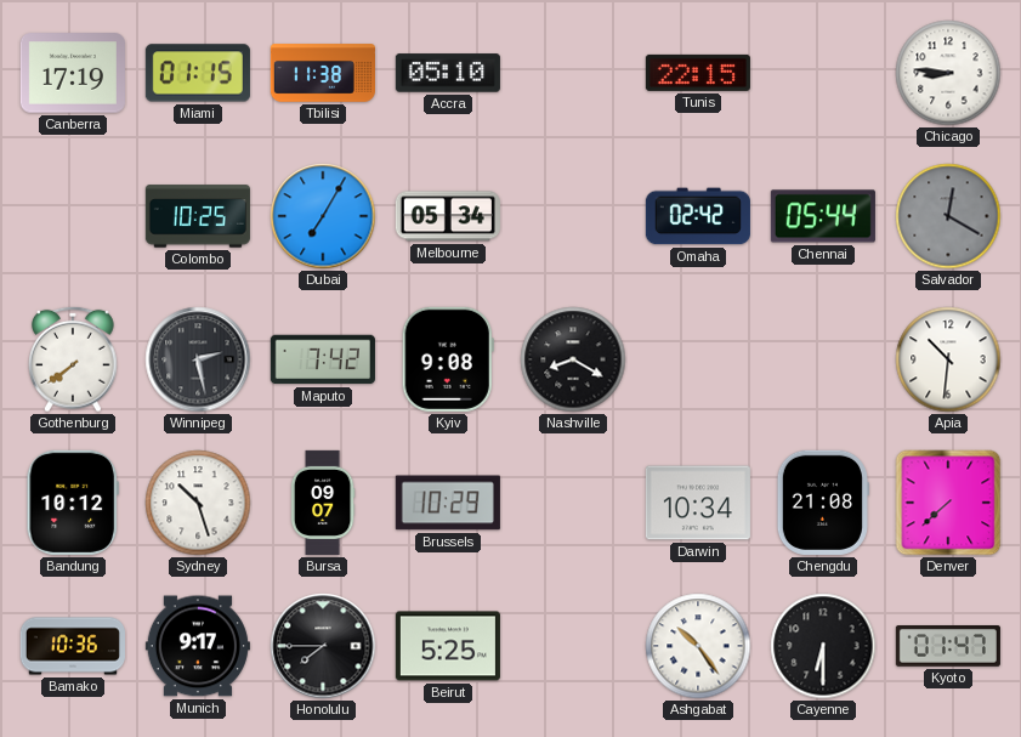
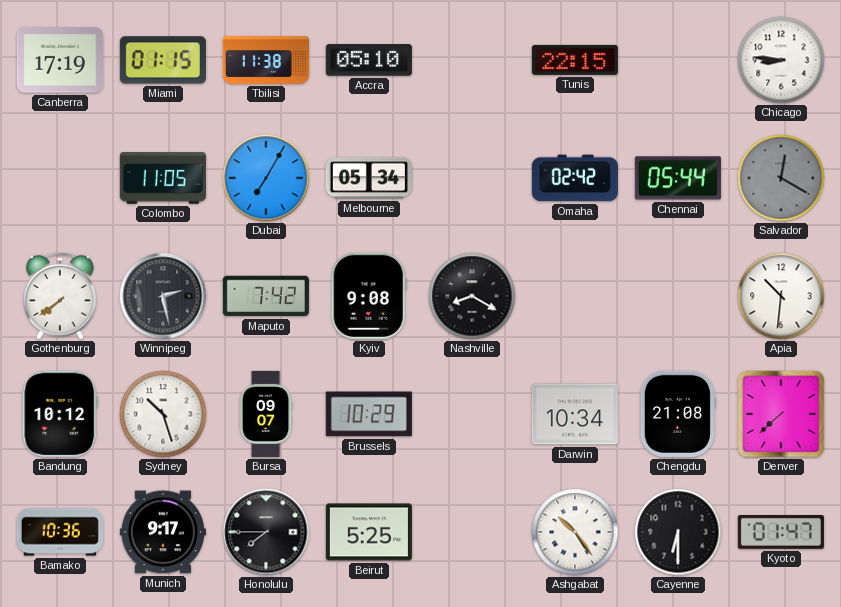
Colombo: 10:25 -> 11:05 (163, 178)
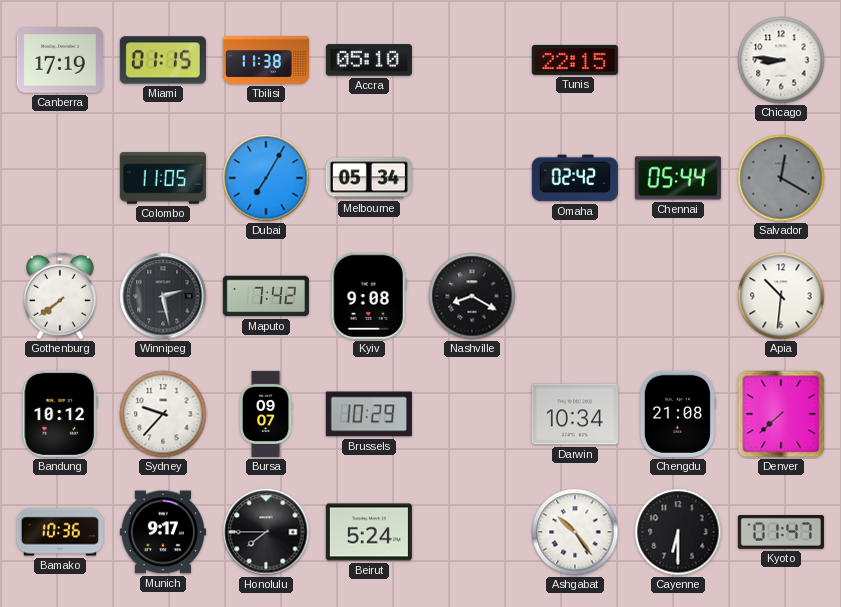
Sydney: 10:27 -> 9:37 (163, 414)
Beirut: 5:25 -> 5:24 (369, 532)
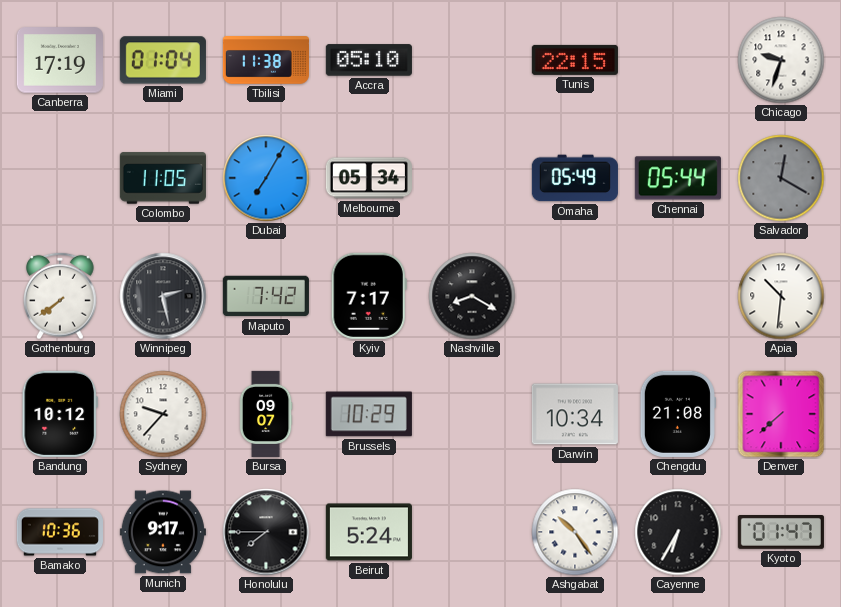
Miami: 01:15 -> 01:04 (163, 60)
Chicago: 8:46 -> 9:33 (781, 60)
Omaha: 02:42 -> 05:49 (575, 178)
Kyiv: 9:08 -> 7:17 (369, 296)
Cayenne: 6:30 -> 6:35 (678, 532)
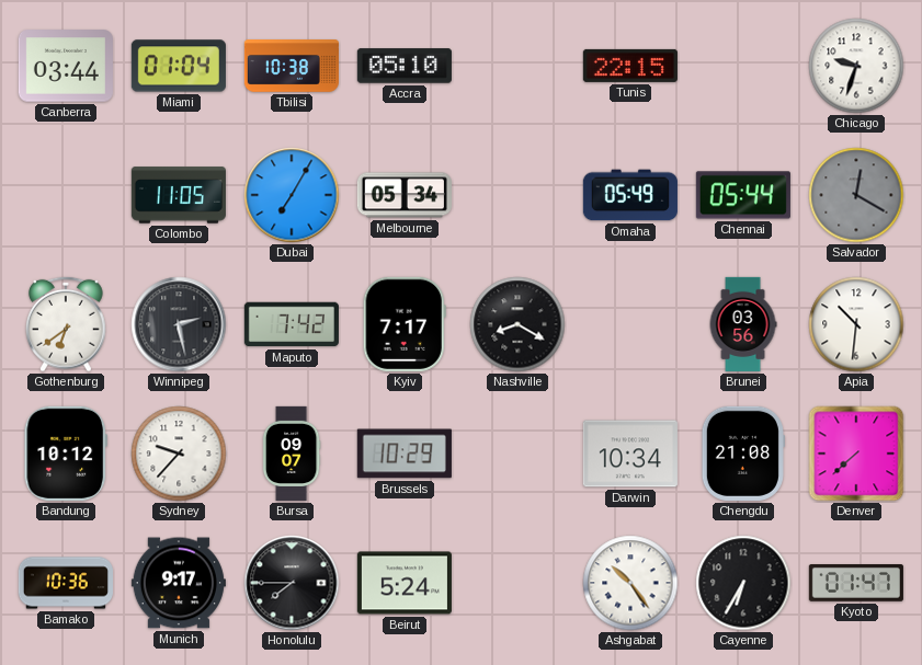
Canberra: 17:19 -> 03:44 (66, 66)
Tbilisi: 11:38 -> 10:38 (292, 66)
Gothenburg: 7:39 -> 6:39 (67, 324)
Brunei: none -> 03:56 (743, 324)
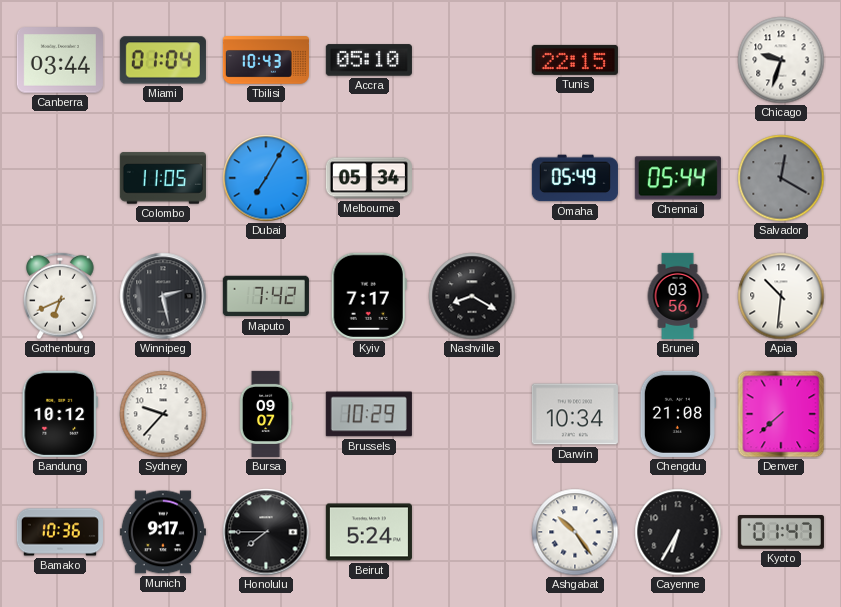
Tbilisi: 10:38 -> 10:43 (266, 60)
Gothenburg: 6:39 -> 6:41 (61, 296)
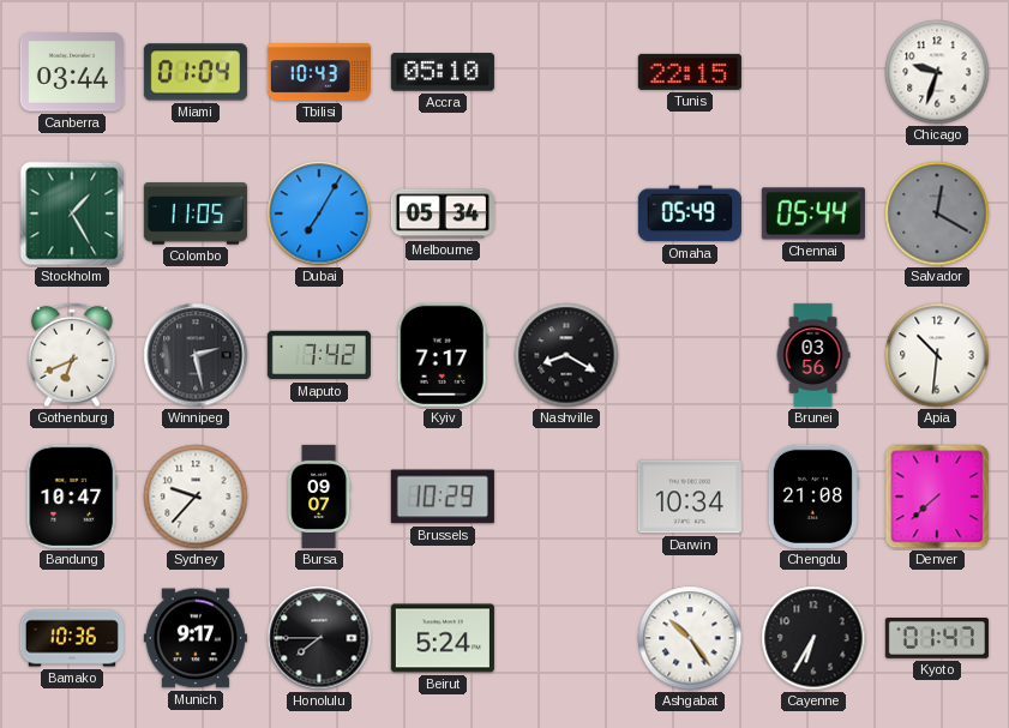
Stockholm: none -> 1:25 (72, 213)
Bandung: 10:12 -> 10:47 (72, 497)
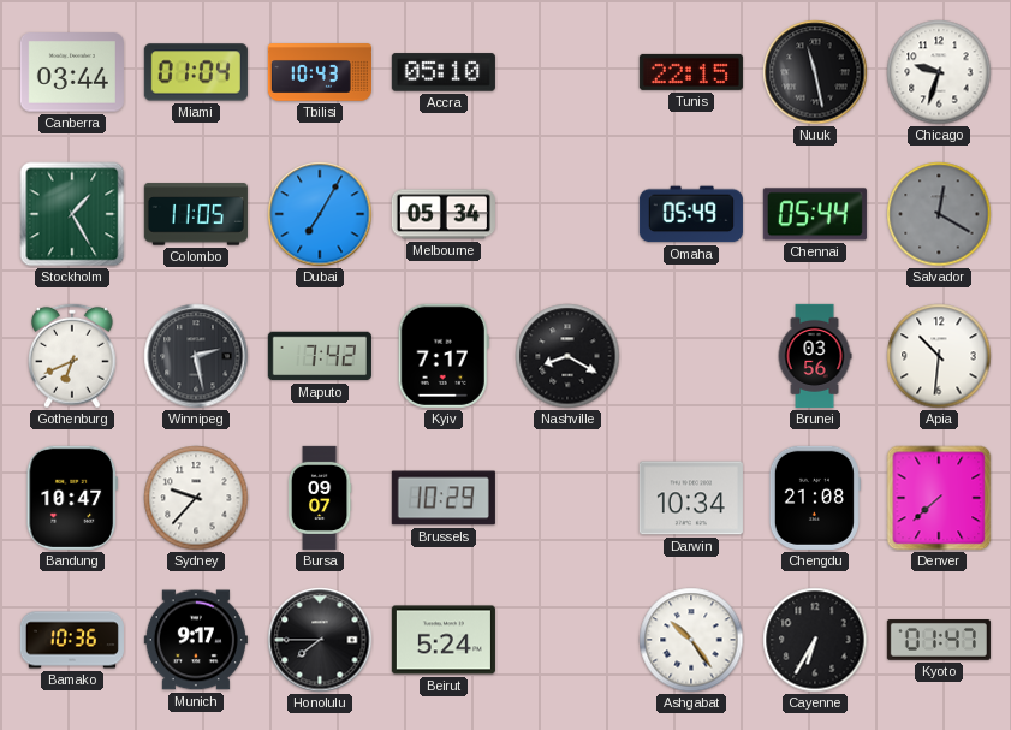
Nuuk: none -> 11:28 (815, 72)
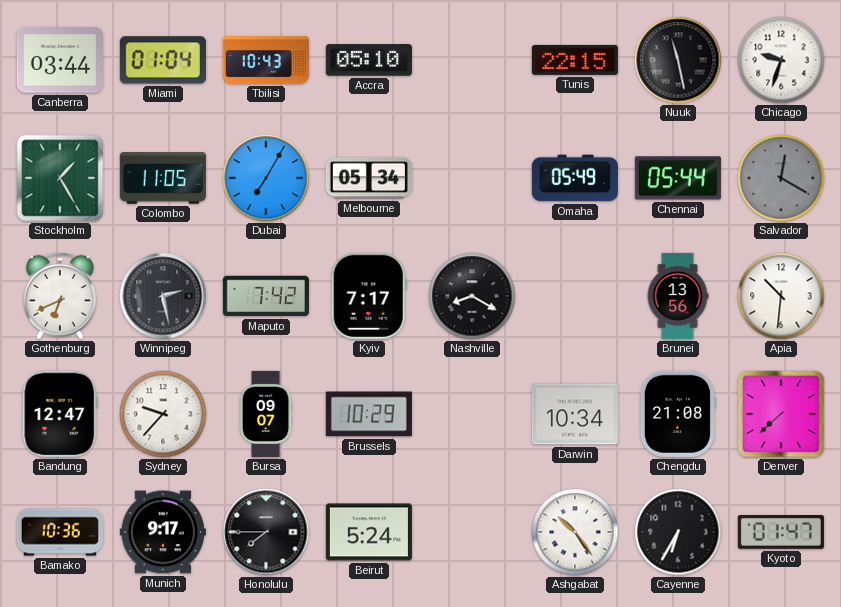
Brunei: 03:56 -> 13:56 (678, 296)
Bandung: 10:47 -> 12:47 (60, 414)
